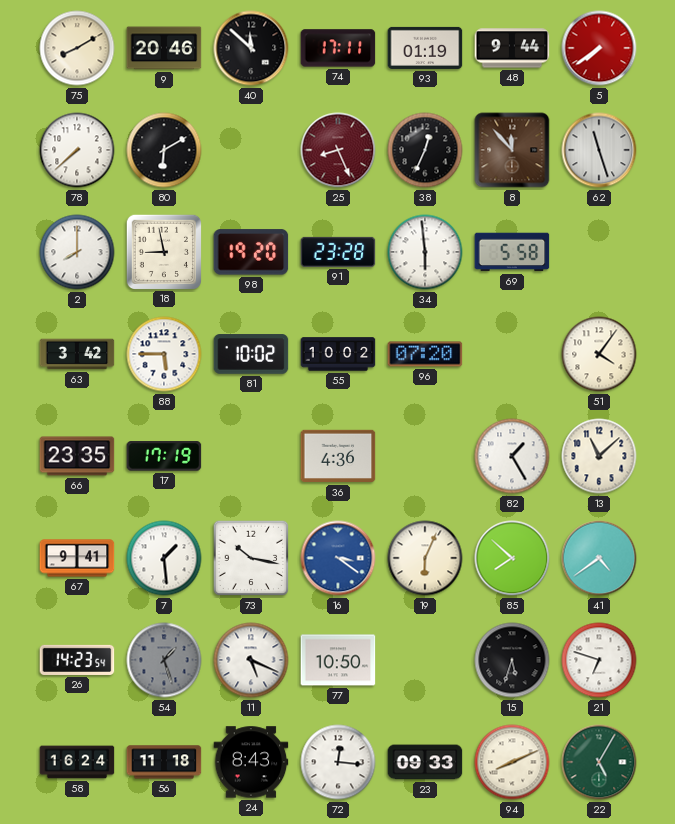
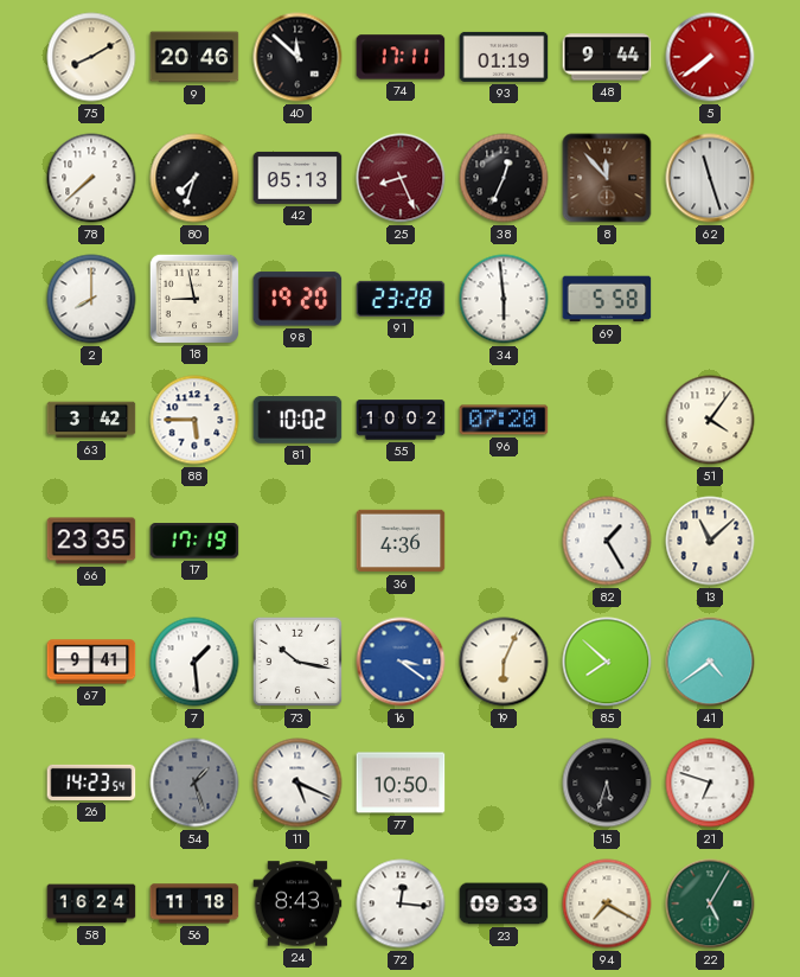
80: 6:10 -> 7:33 (194, 178)
42: none -> 05:13 (297, 178)
94: 8:11 -> 7:20 (607, 903)
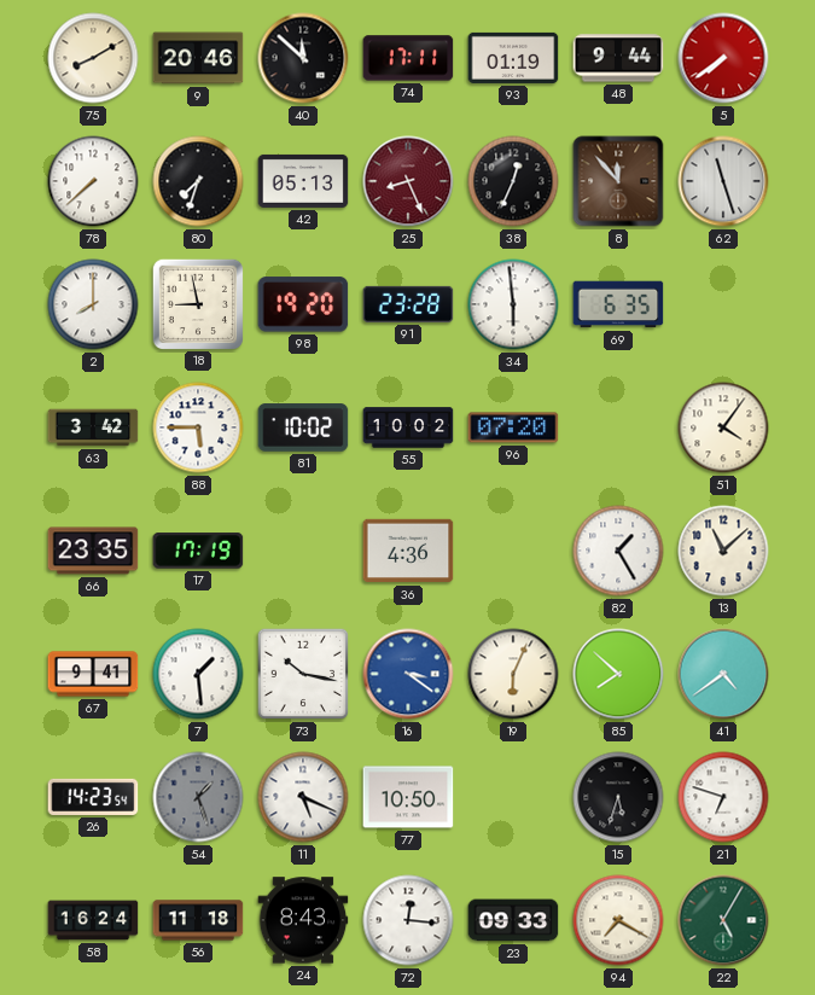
69: 5:58 -> 6:35 (618, 304)
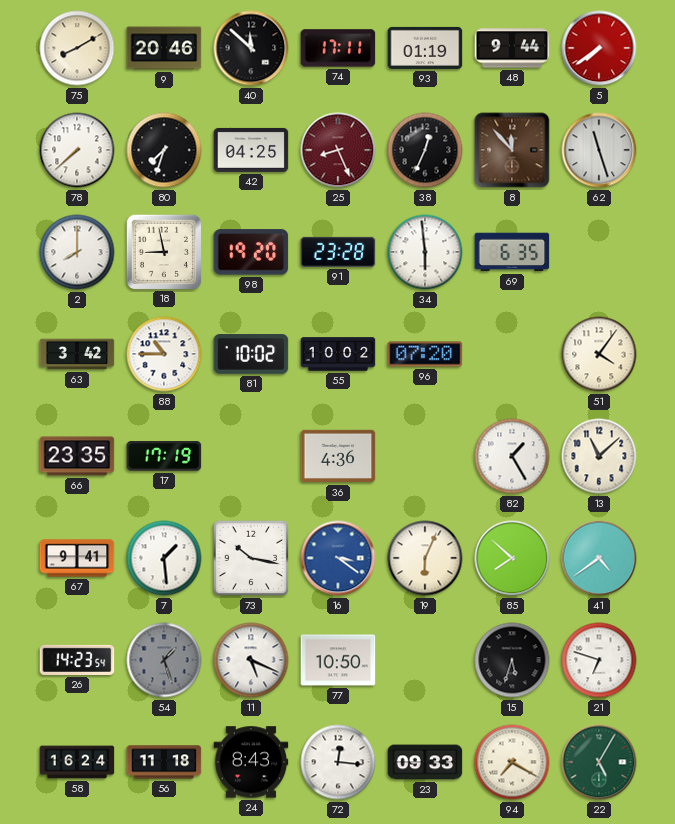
42: 05:13 -> 04:25 (251, 150)
88: 5:45 -> 10:45 (164, 354)
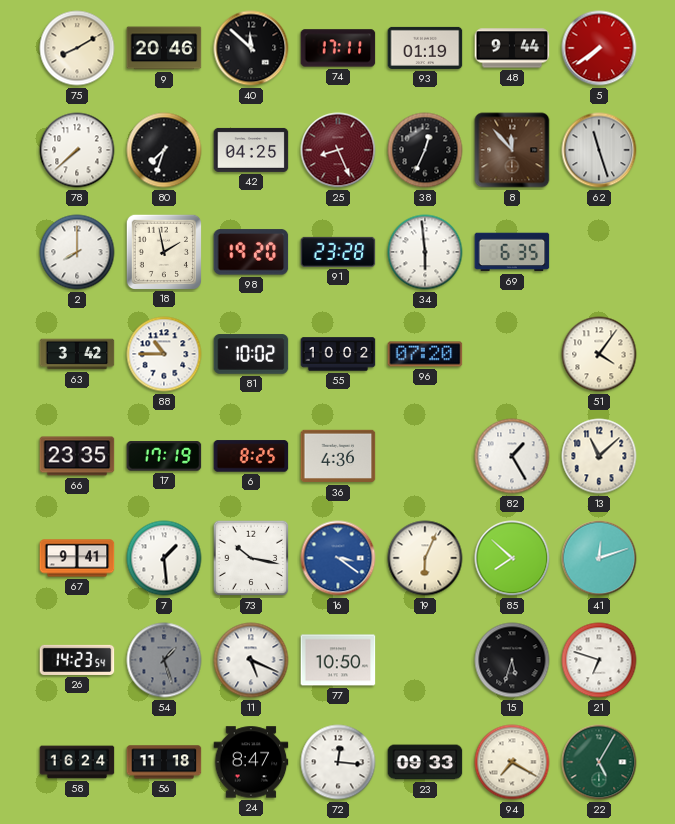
18: 8:58 -> 1:58 (163, 251)
6: none -> 8:25 (251, 456)
41: 4:39 -> 12:12 (599, 558)
24: 8:43 -> 8:47 (251, 762)
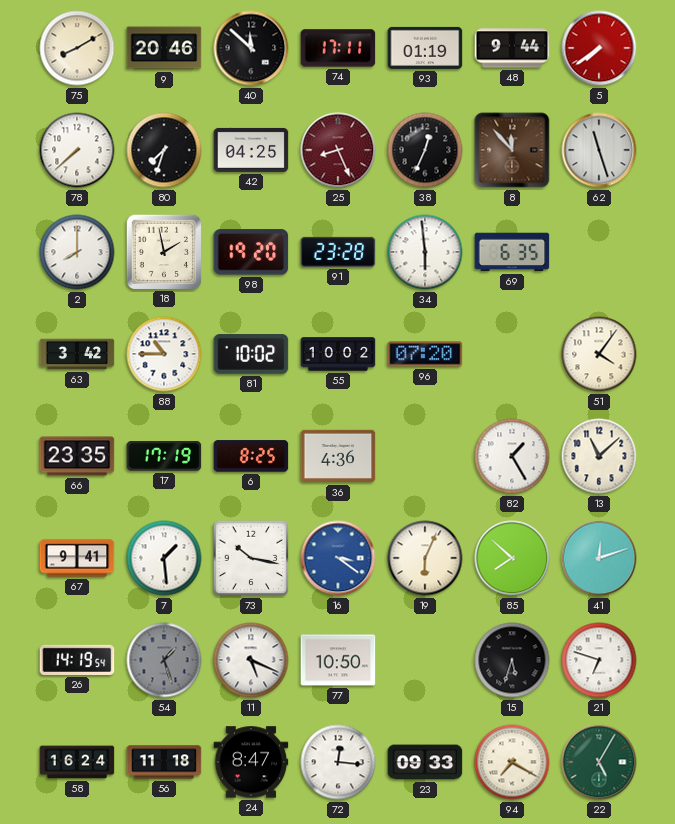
26: 14:23 -> 14:19 (77, 660)
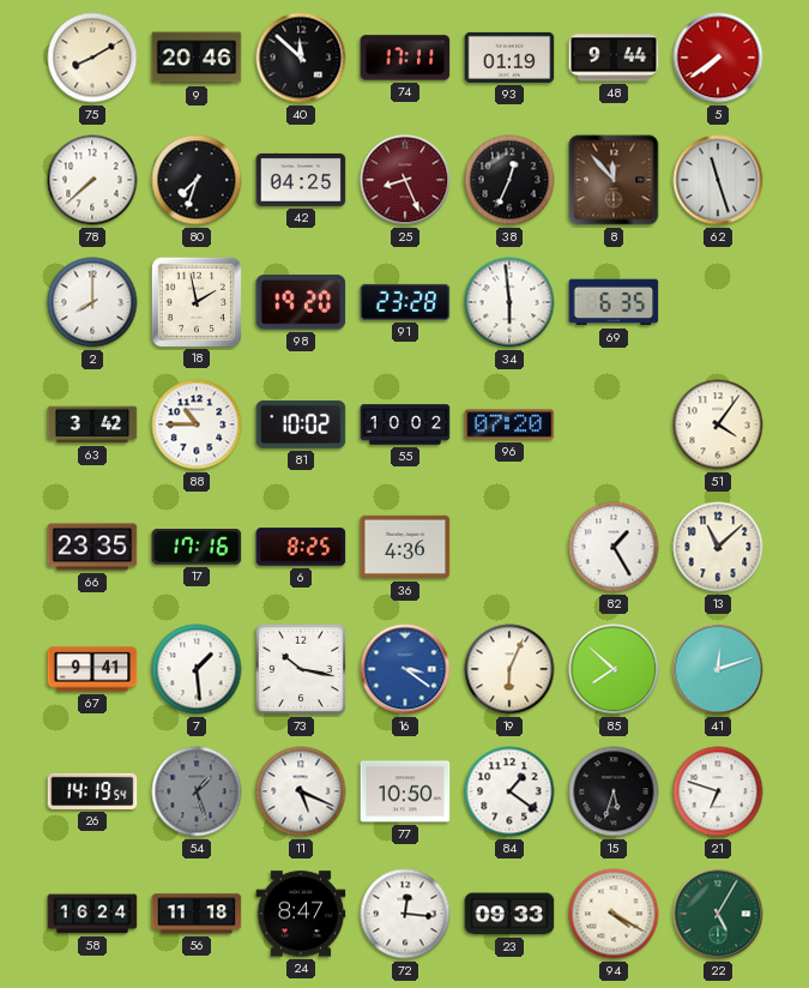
17: 17:19 -> 17:16 (197, 547)
84: none -> 1:21 (509, 791)
94: 7:20 -> 4:20 (614, 914)
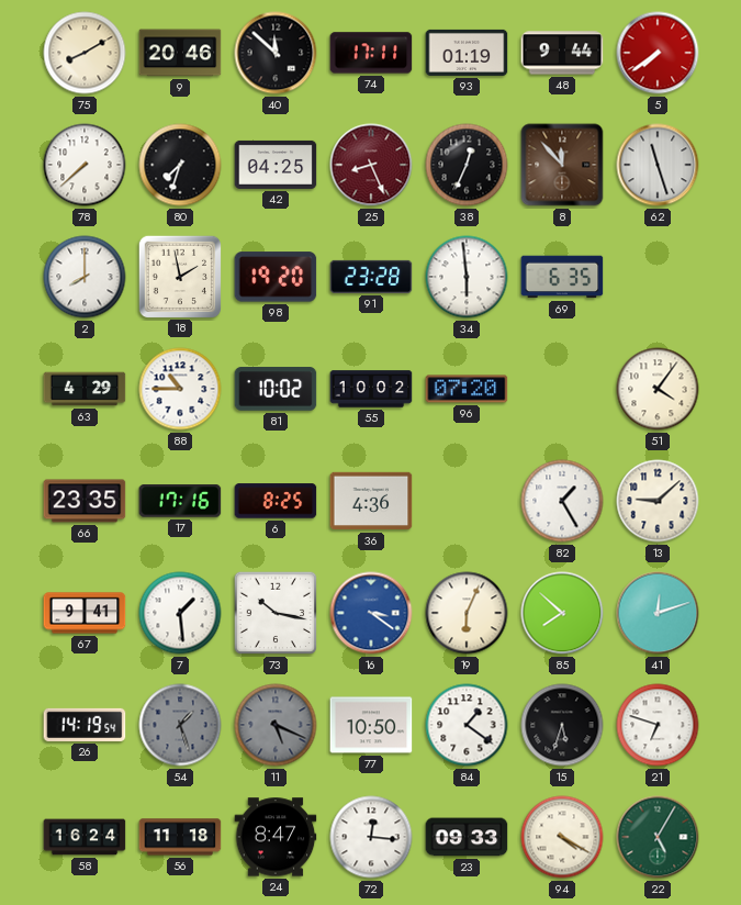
63: 3:42 -> 4:29 (85, 389)
13: 11:08 -> 9:08 (658, 501)
11 dial: white -> grey (276, 725)
